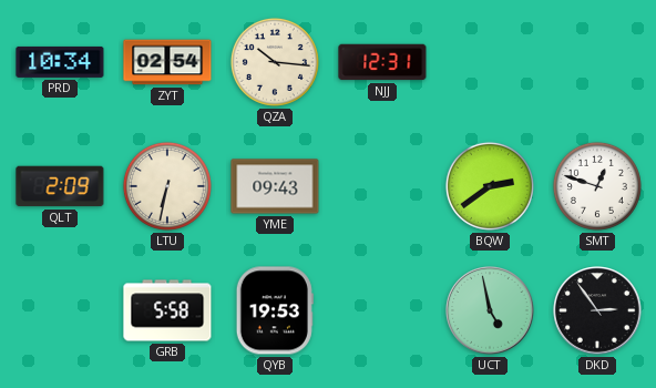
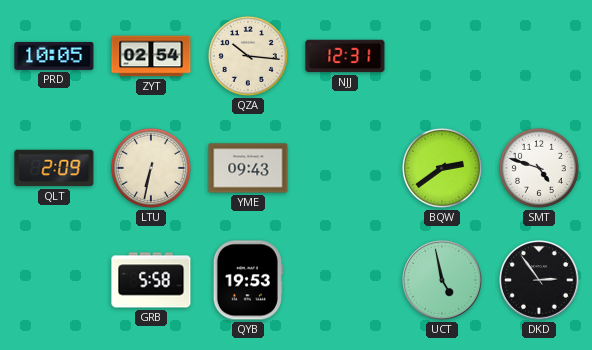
PRD: 10:34 -> 10:05 (54, 56)
SMT: 12:48 -> 4:48 (539, 168)
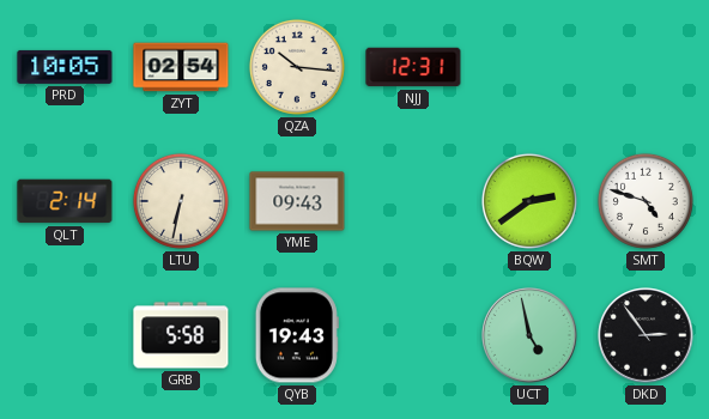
QLT: 2:09 -> 2:14 (65, 201)
QYB: 19:53 -> 19:43 (297, 335)
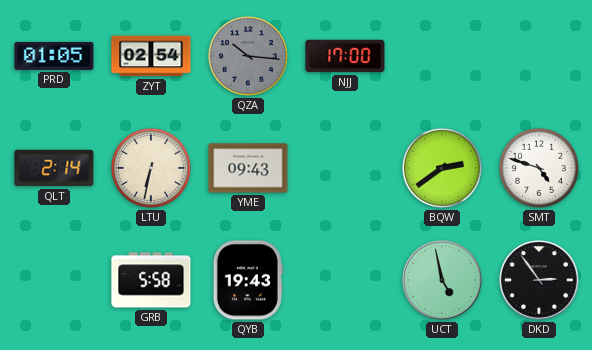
PRD: 10:05 -> 01:05 (54, 56)
QZA dial: cream -> grey (248, 56)
NJJ: 12:31 -> 17:00 (345, 56)
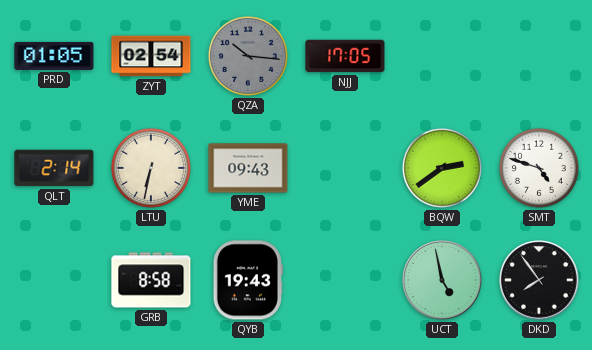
NJJ: 17:00 -> 17:05 (345, 56)
GRB: 5:58 -> 8:58 (151, 280)
DKD: 2:54 -> 7:54 (539, 280)
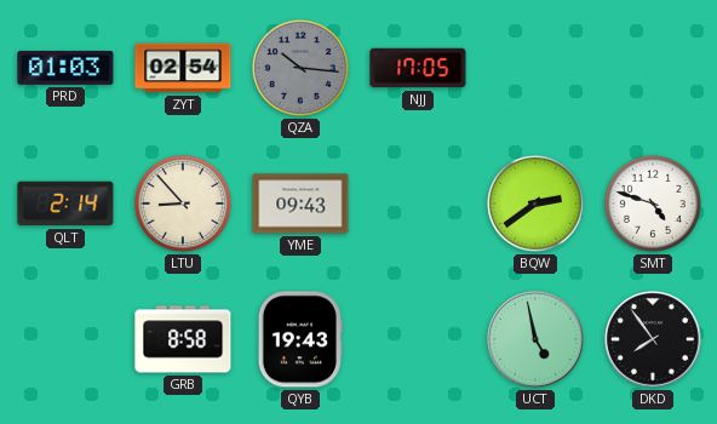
PRD: 01:05 -> 01:03 (65, 68)
LTU: 6:32 -> 8:53 (183, 204)
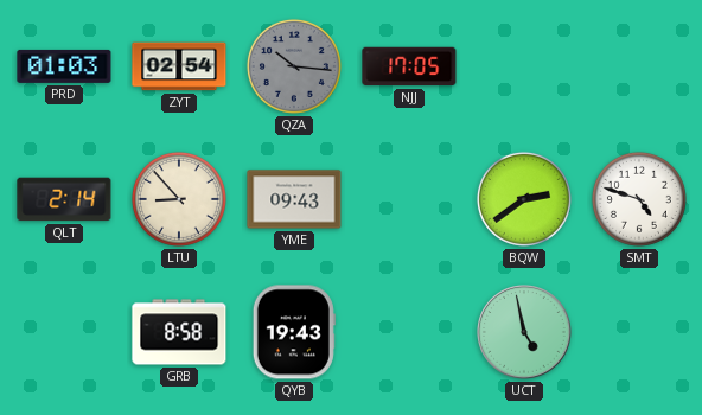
DKD: 7:54 -> none (653, 339)
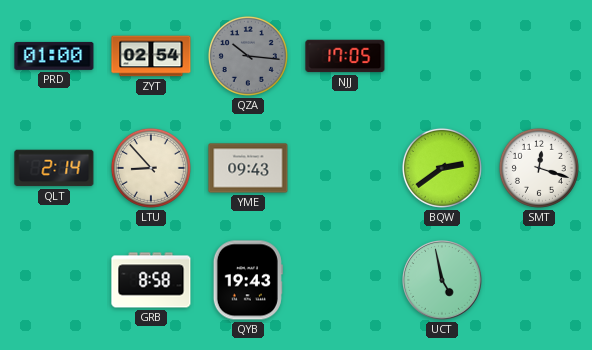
PRD: 01:03 -> 01:00 (54, 56)
SMT: 4:48 -> 12:18 (539, 168)
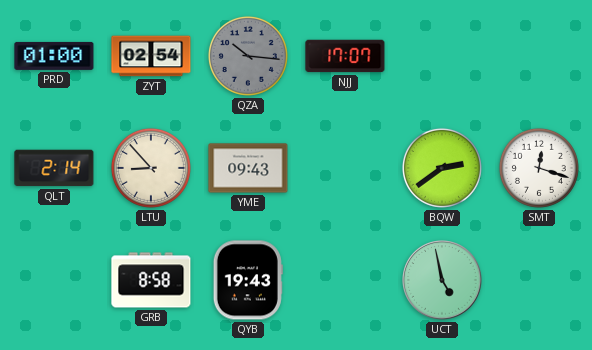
NJJ: 17:05 -> 17:07 (345, 56)
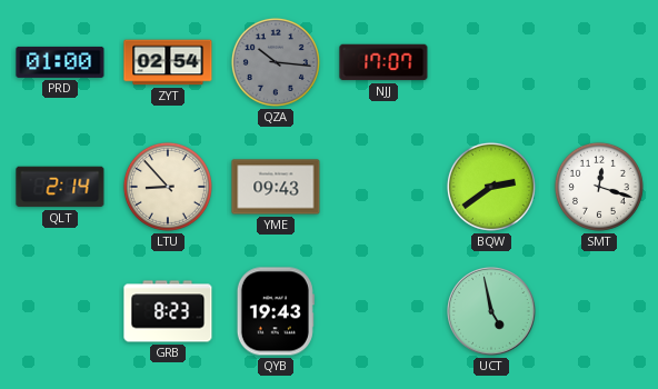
GRB: 8:58 -> 8:23 (168, 311)
